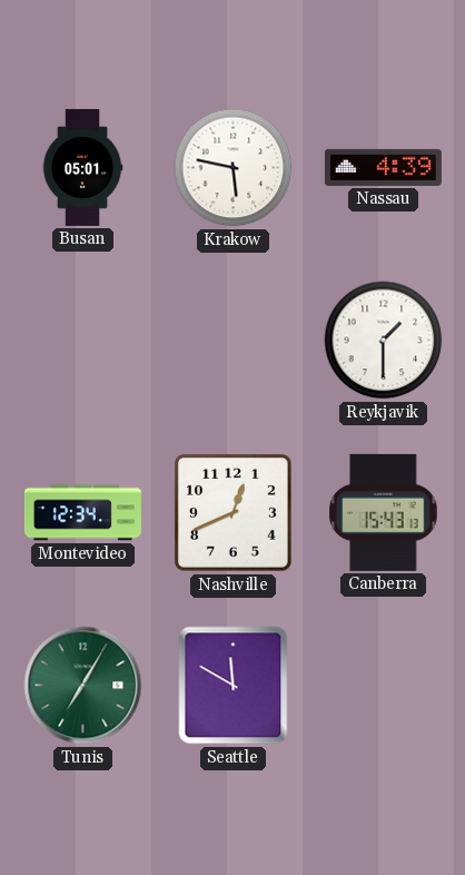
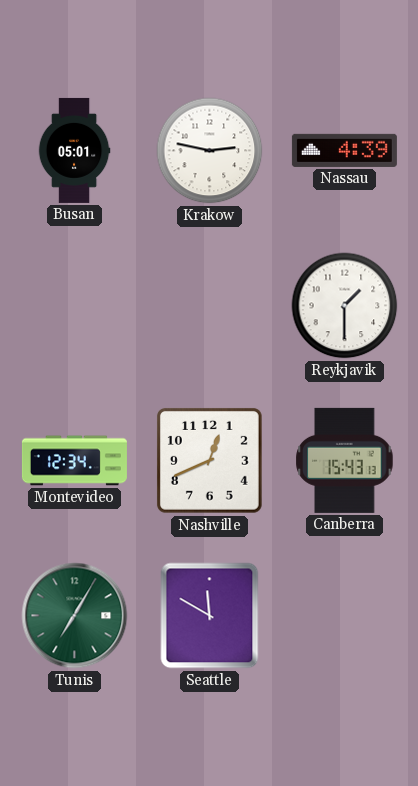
Krakow: 5:47 -> 2:47 (210, 151)
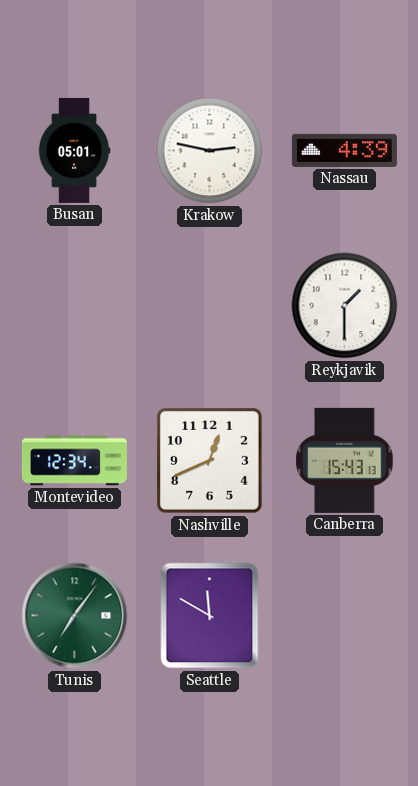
Tunis: 7:05 -> 7:06 (75, 616)
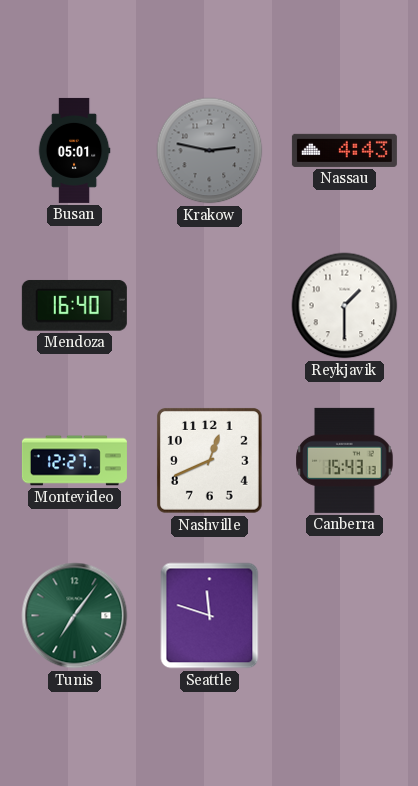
Krakow dial: white -> grey (210, 151)
Nassau: 4:39 -> 4:43 (344, 150)
Mendoza: none -> 16:40 (74, 306)
Montevideo: 12:34 -> 12:27 (74, 461)
Seattle: 11:50 -> 11:48 (210, 616)
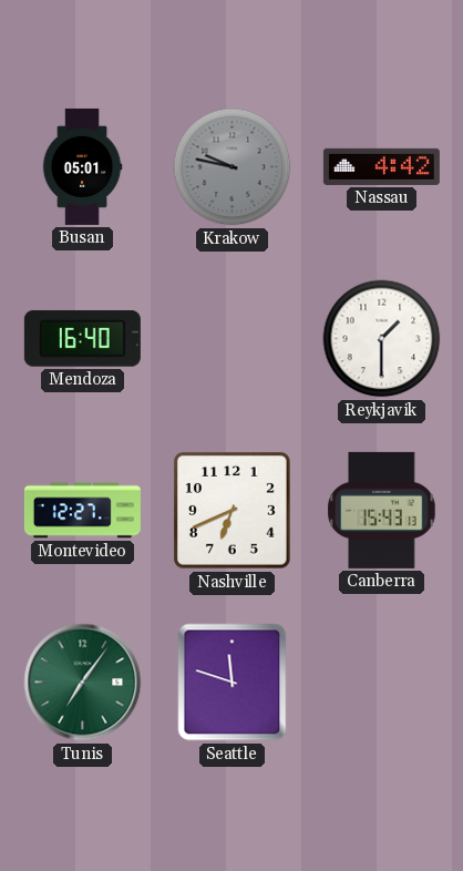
Krakow: 2:47 -> 9:47 (233, 167)
Nassau: 4:43 -> 4:42 (381, 166)
Nashville: 12:41 -> 6:41 (231, 510)
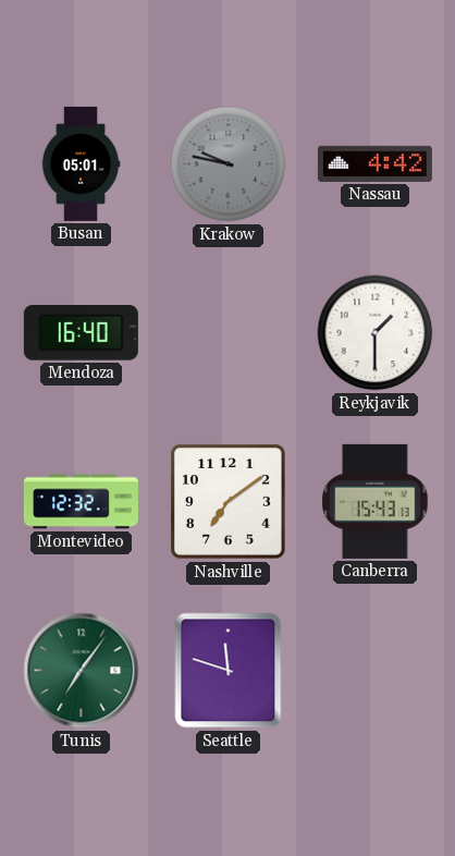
Montevideo: 12:27 -> 12:32 (81, 502)
Nashville: 6:41 -> 7:09 (228, 501)
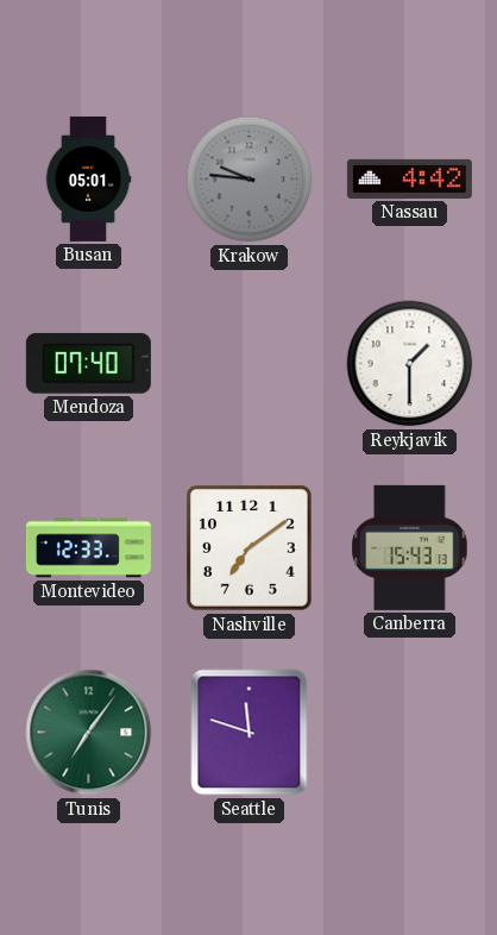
Krakow: 9:47 -> 9:46 (250, 180)
Mendoza: 16:40 -> 07:40 (88, 364)
Montevideo: 12:32 -> 12:33 (88, 548)
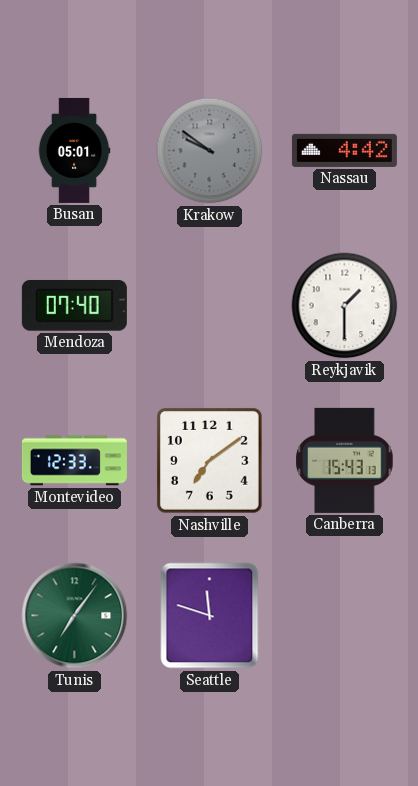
Krakow: 9:46 -> 9:51 (210, 151)
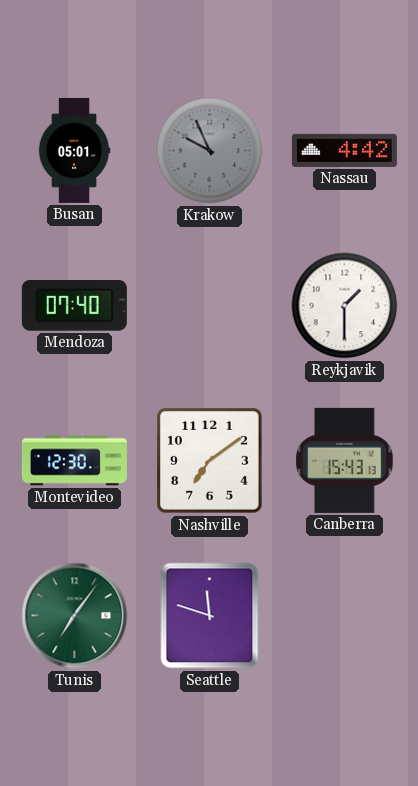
Krakow: 9:51 -> 9:56 (210, 151)
Montevideo: 12:33 -> 12:30 (74, 461)
